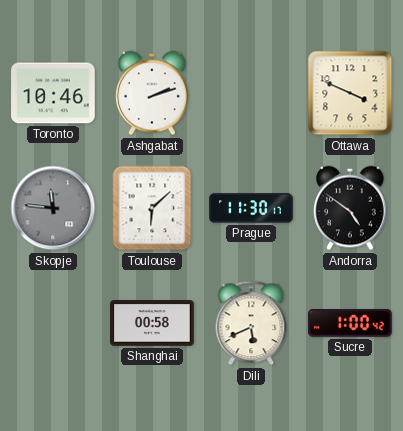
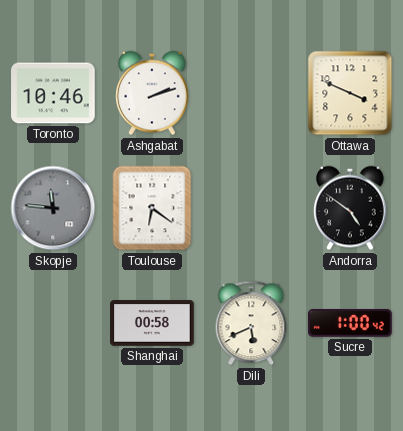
Toulouse: 6:08 -> 6:21 (152, 208)
Prague: 11:30 -> none (251, 208)
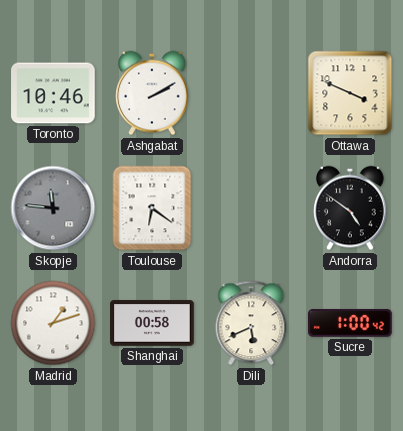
Ashgabat: 2:12 -> 2:10 (152, 93)
Madrid: none -> 1:12 (53, 323)
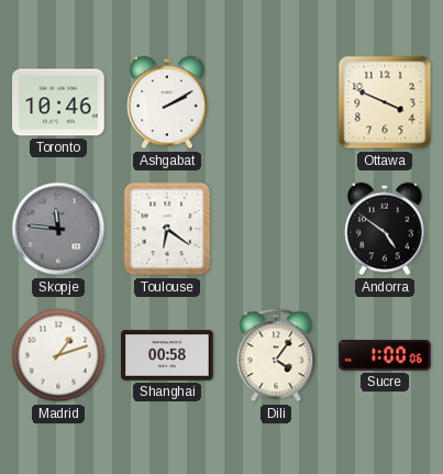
Dili: 5:41 -> 4:06 (276, 355)
Sucre: 1:00:42 -> 1:00:06 (385, 356)
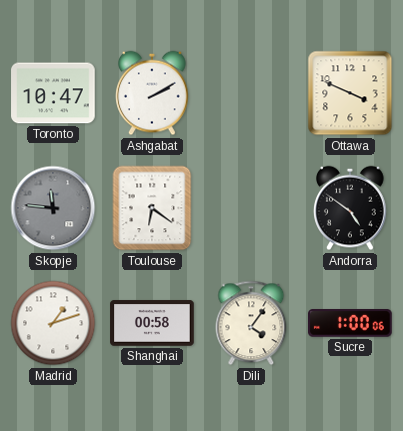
Toronto: 10:46 -> 10:47 (53, 93)
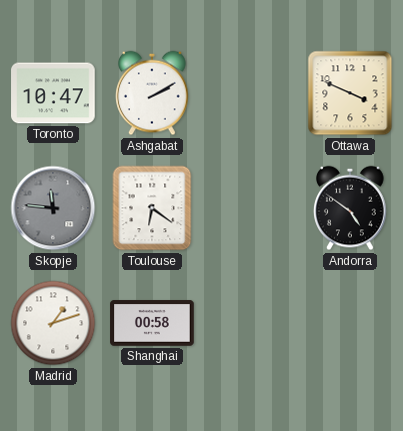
Dili: 4:06 -> none (251, 323)
Sucre: 1:00 -> none (350, 324)
